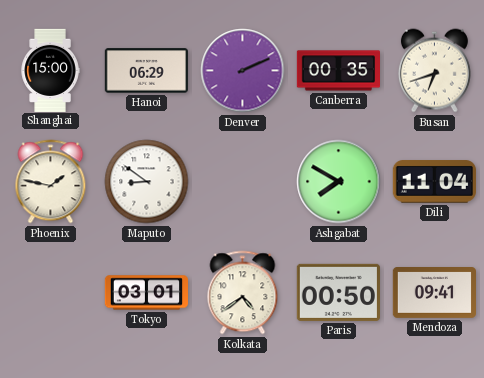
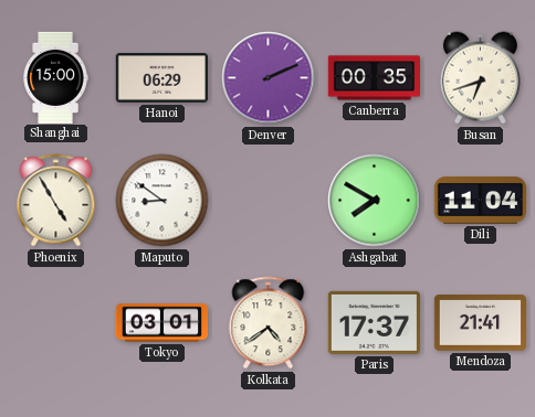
Phoenix: 1:47 -> 4:55 (56, 201)
Paris: 00:50 -> 17:37 (374, 322)
Mendoza: 09:41 -> 21:41 (480, 323)
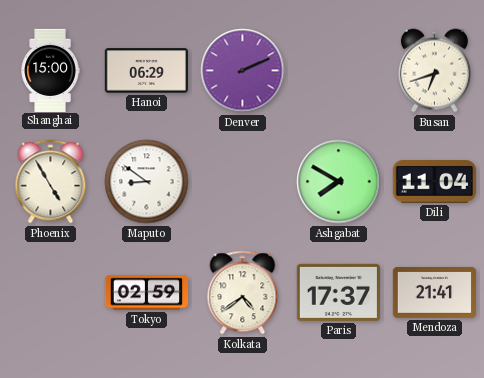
Canberra: 00:35 -> none (374, 78)
Tokyo: 03:01 -> 02:59 (146, 293)
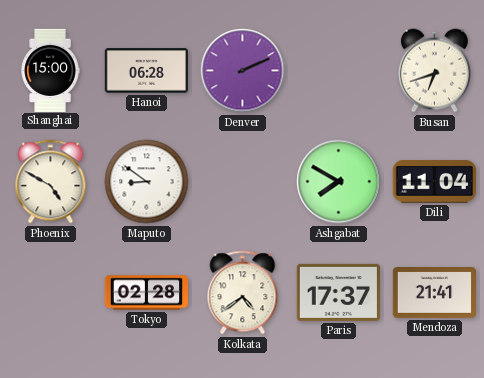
Hanoi: 06:29 -> 06:28 (146, 71)
Phoenix: 4:55 -> 4:50 (51, 182)
Tokyo: 02:59 -> 02:28 (146, 293)
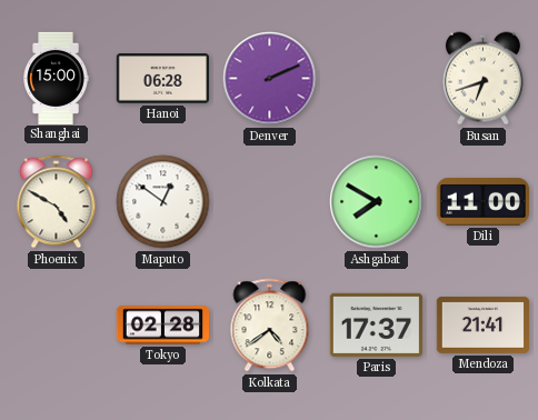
Maputo: 8:51 -> 12:51 (163, 202)
Dili: 11:04 -> 11:00 (482, 202)
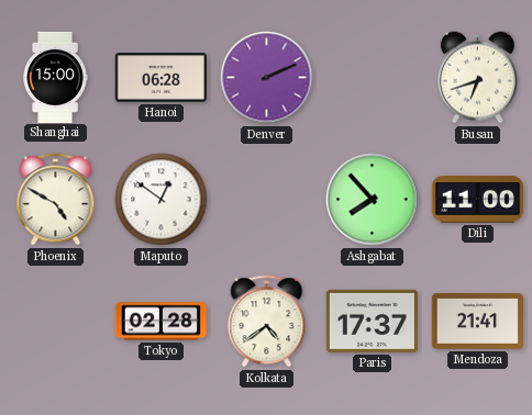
Ashgabat: 7:50 -> 7:53 (373, 200)
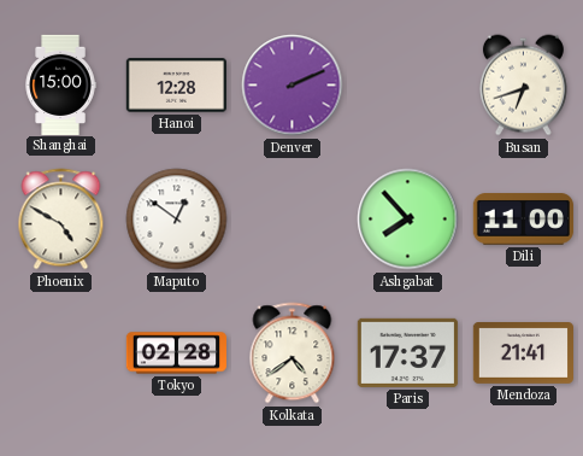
Hanoi: 06:28 -> 12:28 (176, 86)
